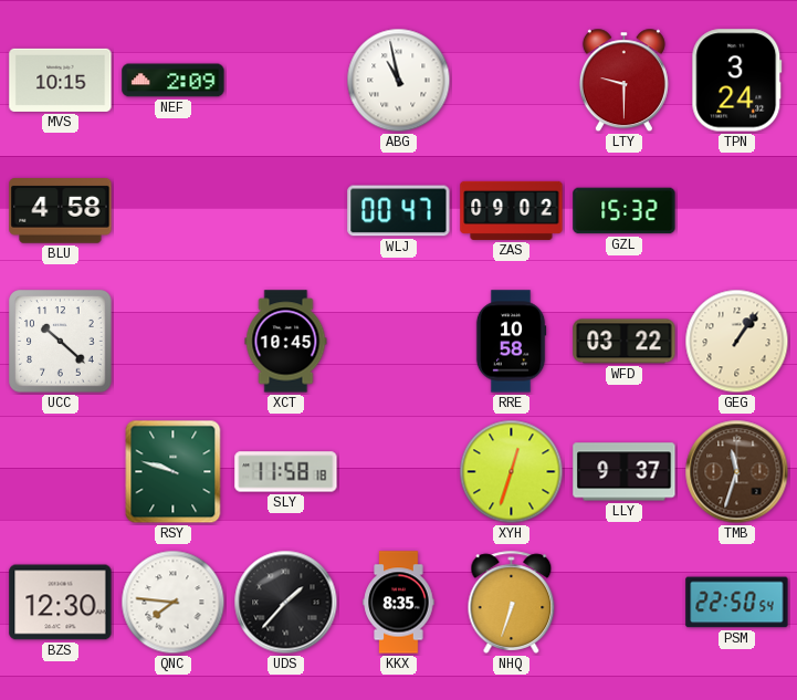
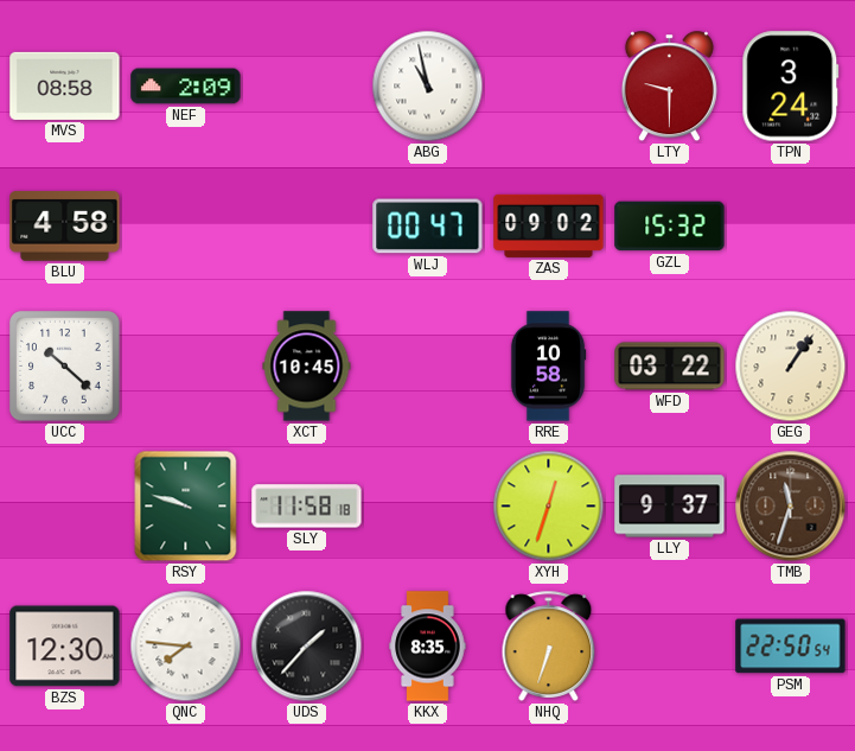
MVS: 10:15 -> 08:58 (65, 85)
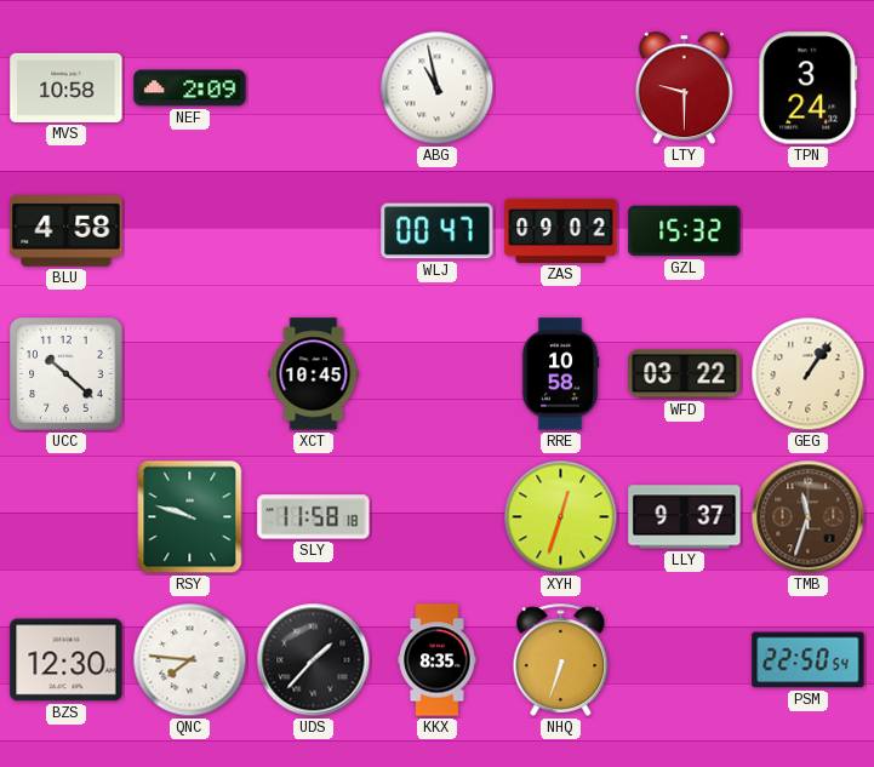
MVS: 08:58 -> 10:58 (67, 87)
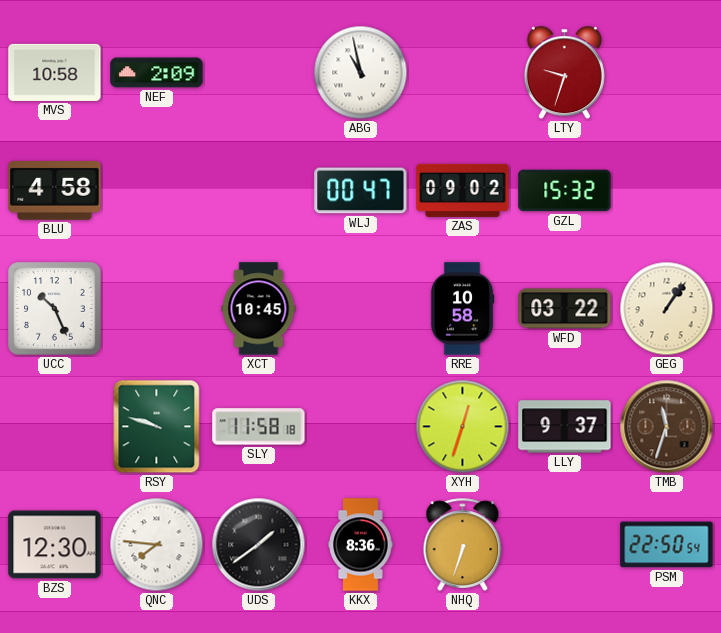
LTY: 9:30 -> 9:33 (564, 73)
TPN: 3:24 -> none (809, 88)
UCC: 10:22 -> 10:26 (55, 309)
UDS: 1:37 -> 1:39 (259, 545)
KKX: 8:35 -> 8:36 (361, 545)
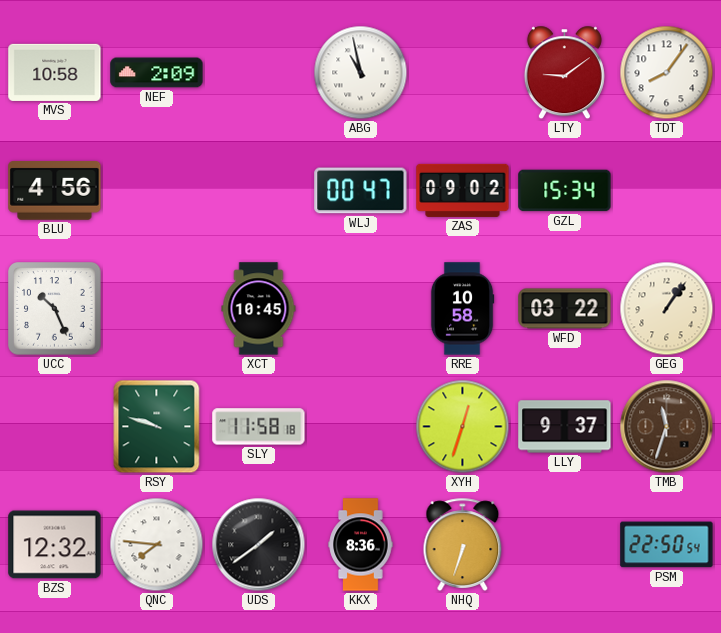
LTY: 9:33 -> 9:09 (564, 73)
TDT: none -> 8:06 (667, 73)
BLU: 4:58 -> 4:56 (55, 191)
GZL: 15:32 -> 15:34 (565, 191)
BZS: 12:30 -> 12:32 (55, 545)
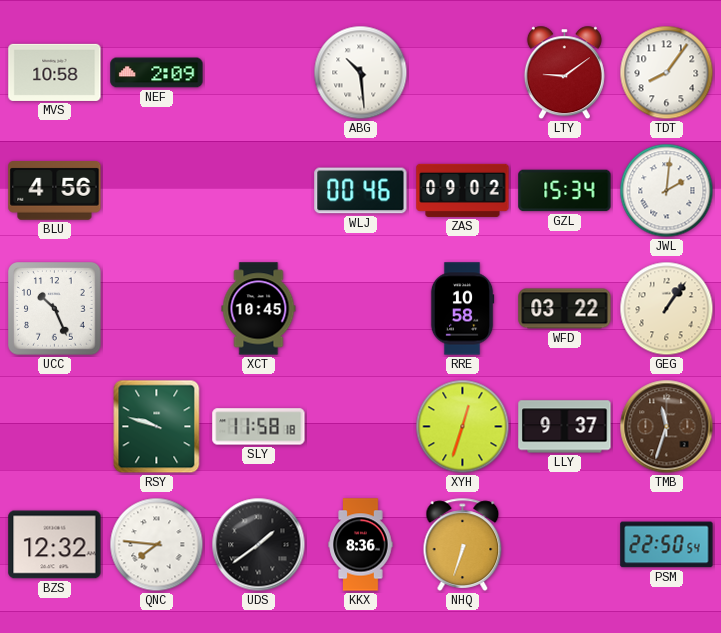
ABG: 10:58 -> 10:29 (361, 73)
WLJ: 00:47 -> 00:46 (361, 191)
JWL: none -> 2:01 (667, 191)
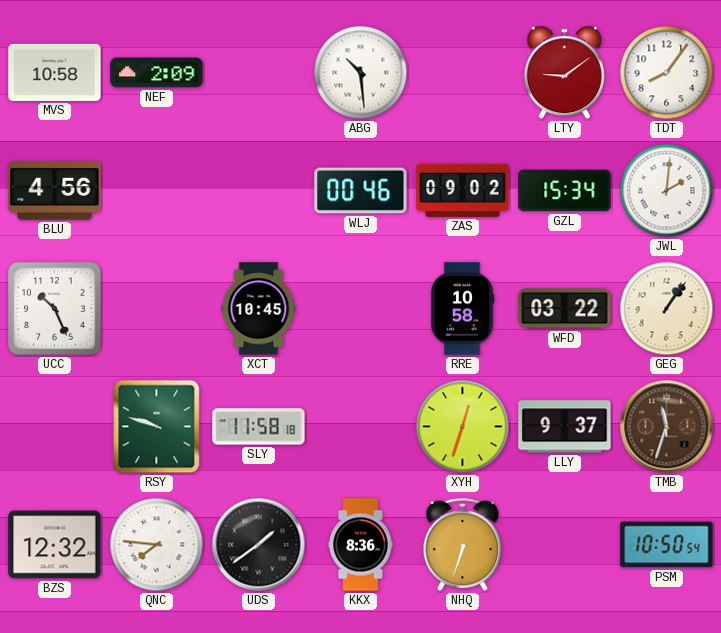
PSM: 22:50 -> 10:50 (667, 545)
